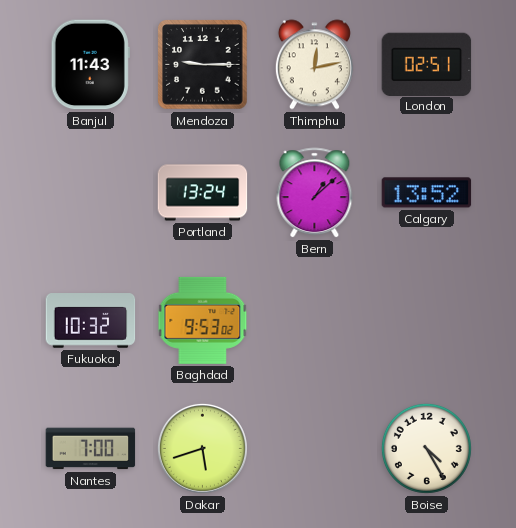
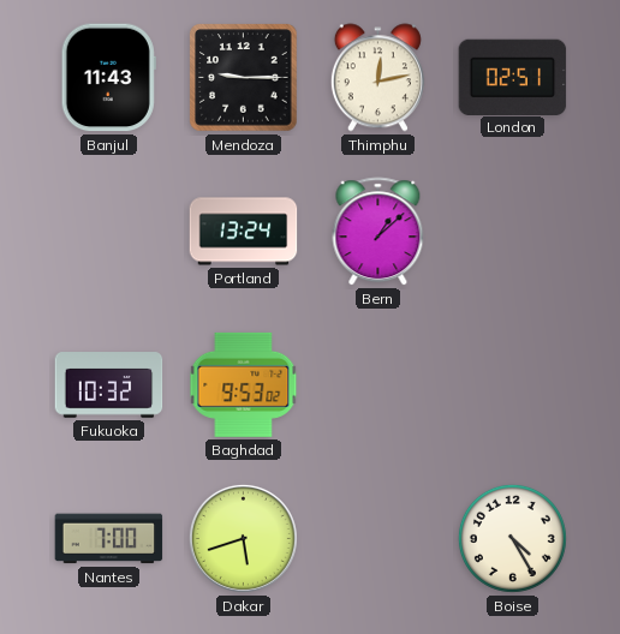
Calgary: 13:52 -> none (427, 193)
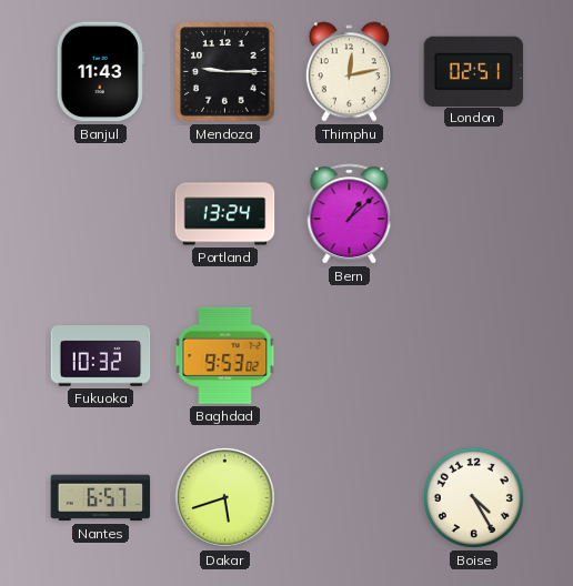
Nantes: 7:00 -> 6:57 (101, 498)
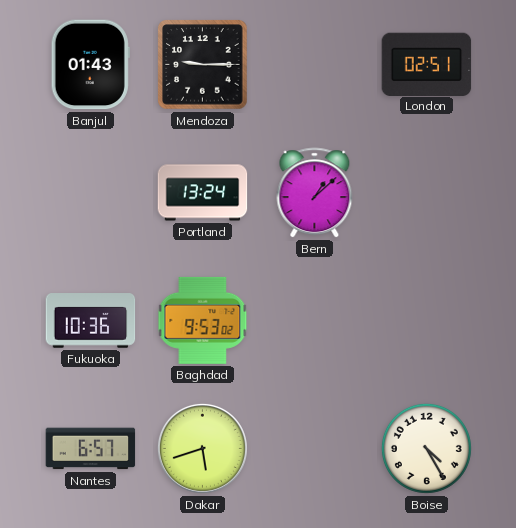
Banjul: 11:43 -> 01:43 (90, 65)
Thimphu: 12:13 -> none (349, 72)
Fukuoka: 10:32 -> 10:36 (91, 321)
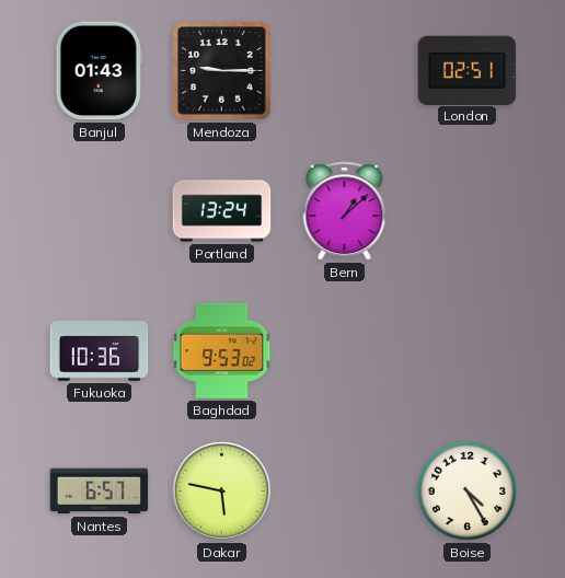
Dakar: 5:42 -> 5:47 (221, 490)
